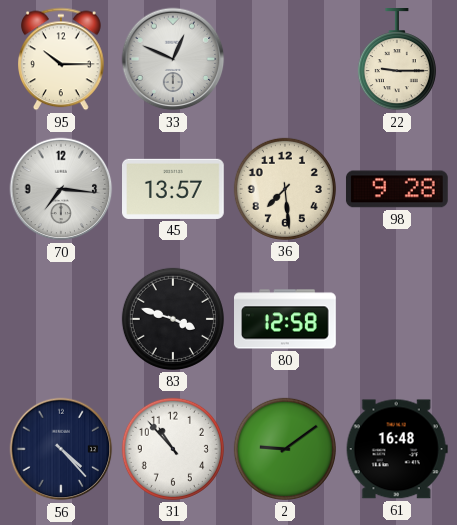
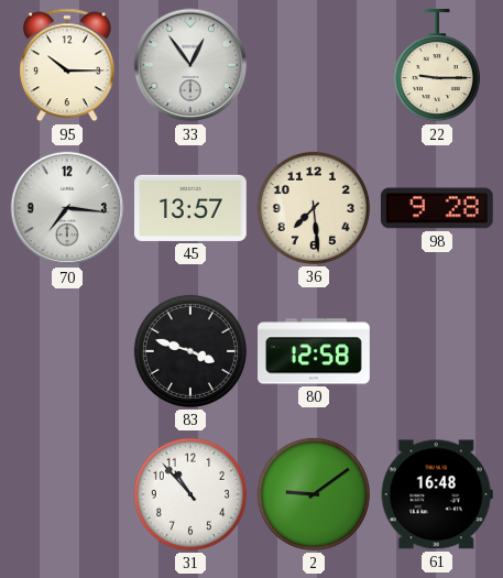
33: 12:49 -> 12:54 (190, 65)
56: 4:23 -> none (61, 449)
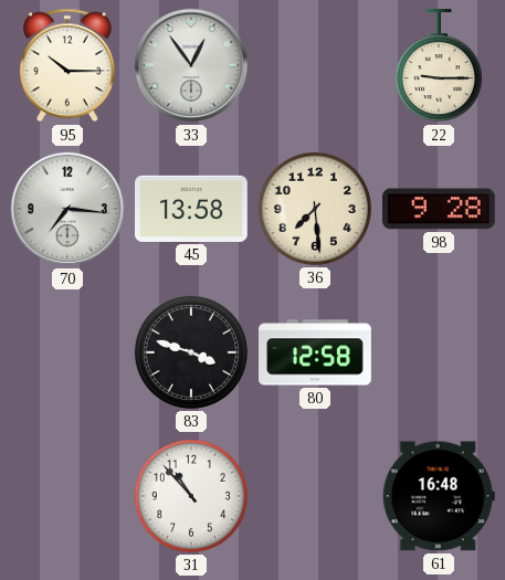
45: 13:57 -> 13:58 (192, 209)
2: 9:09 -> none (314, 494)
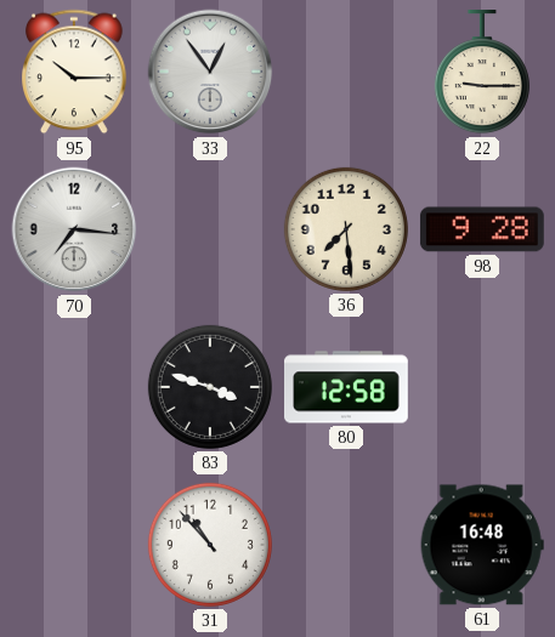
45: 13:58 -> none (192, 209)
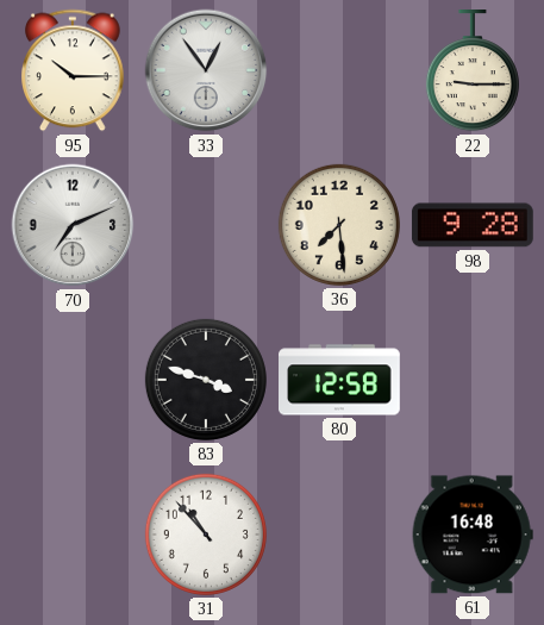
70: 7:16 -> 7:11 (73, 225)
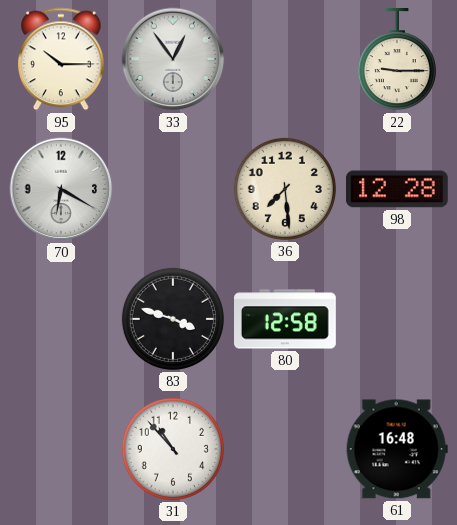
70: 7:11 -> 6:20 (61, 189)
98: 9:28 -> 12:28 (397, 189)
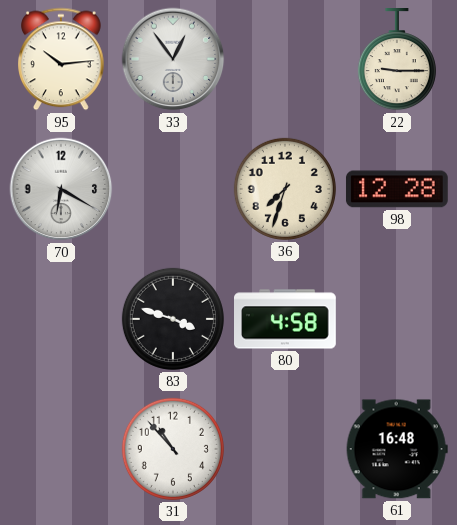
95: 10:15 -> 10:14 (62, 59)
36: 7:29 -> 7:33 (285, 189)
80: 12:58 -> 4:58 (286, 319)
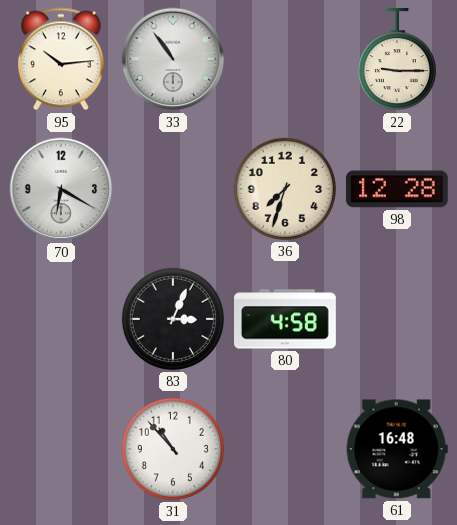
33: 12:54 -> 10:54 (173, 59)
83: 3:48 -> 3:04 (173, 319)
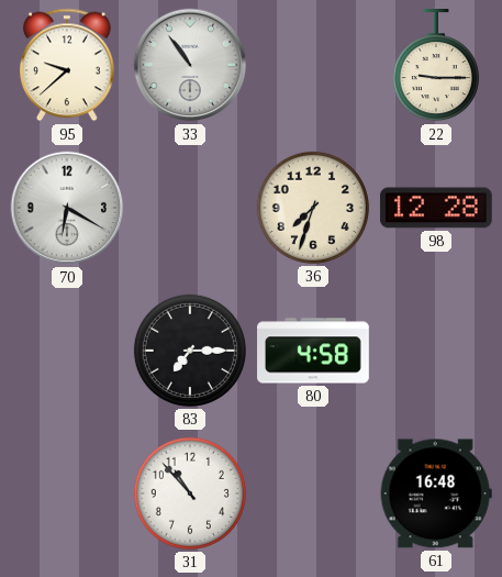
95: 10:14 -> 9:38 (68, 65)
83: 3:04 -> 7:15 (190, 351)
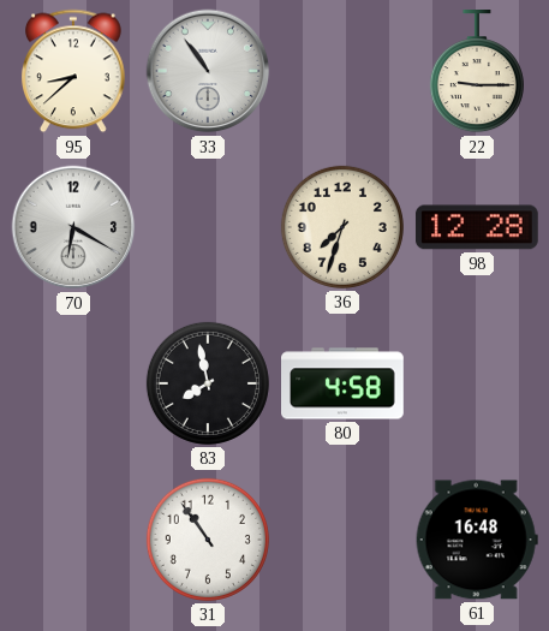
95: 9:38 -> 8:38 (74, 71)
83: 7:15 -> 7:58 (208, 383)
31: 10:53 -> 10:54 (208, 540)
